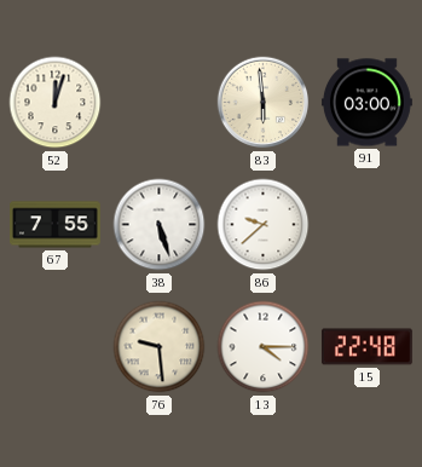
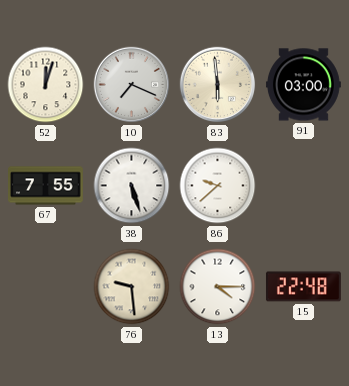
10: none -> 7:19 (132, 85)
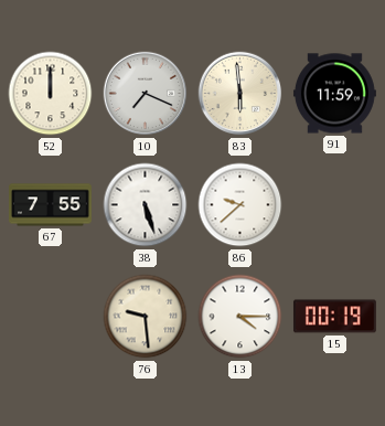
52: 12:03 -> 12:00 (51, 94)
91: 03:00 -> 11:59 (334, 94)
15: 22:48 -> 00:19 (334, 317)
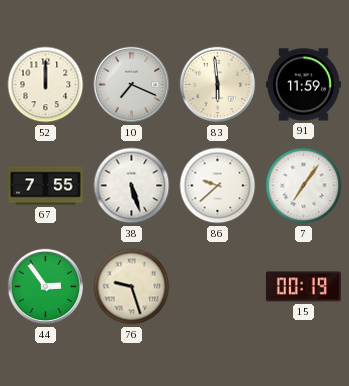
7: none -> 7:06 (304, 186)
44: none -> 2:54 (46, 287)
76: 9:29 -> 9:27 (132, 287)
13: 4:15 -> none (240, 317)
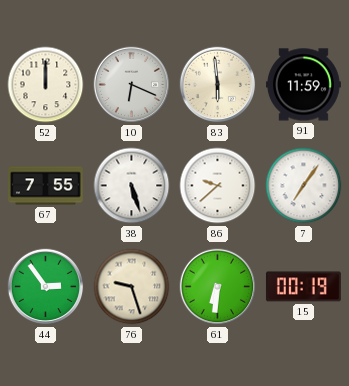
10: 7:19 -> 6:19 (132, 85)
61: none -> 6:31 (218, 287)
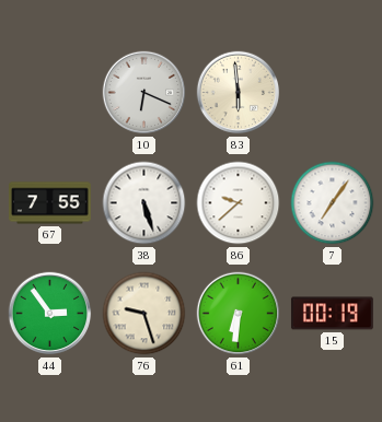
52: 12:00 -> none (46, 85)
91: 11:59 -> none (303, 85)
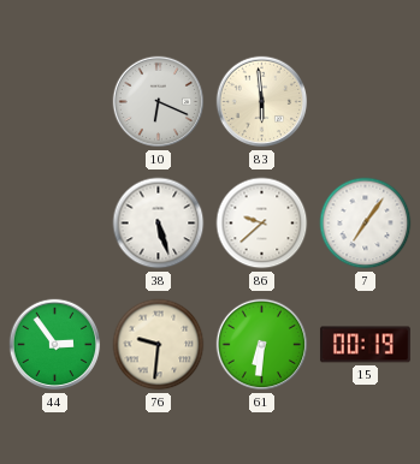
67: 7:55 -> none (50, 203)
76: 9:27 -> 9:31 (159, 345)
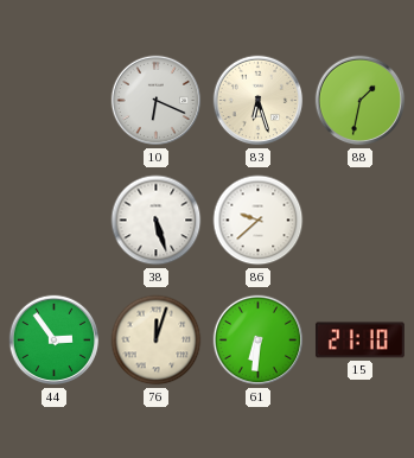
83: 5:59 -> 6:27 (259, 101)
88: none -> 1:32 (361, 101)
7: 7:06 -> none (366, 224)
76: 9:31 -> 12:03 (157, 341)
15: 00:19 -> 21:10 (359, 341)
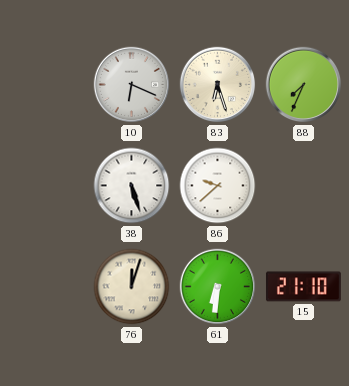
88: 1:32 -> 7:34 (304, 85)
44: 2:54 -> none (55, 341)
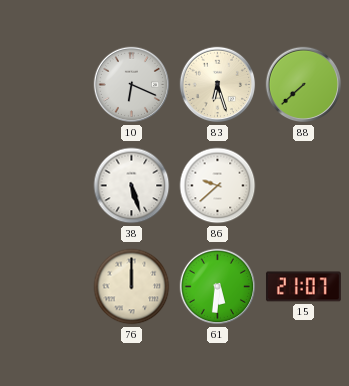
88: 7:34 -> 7:38 (304, 85)
76: 12:03 -> 12:00 (132, 287)
61: 6:31 -> 5:31 (218, 287)
15: 21:10 -> 21:07 (303, 287)
